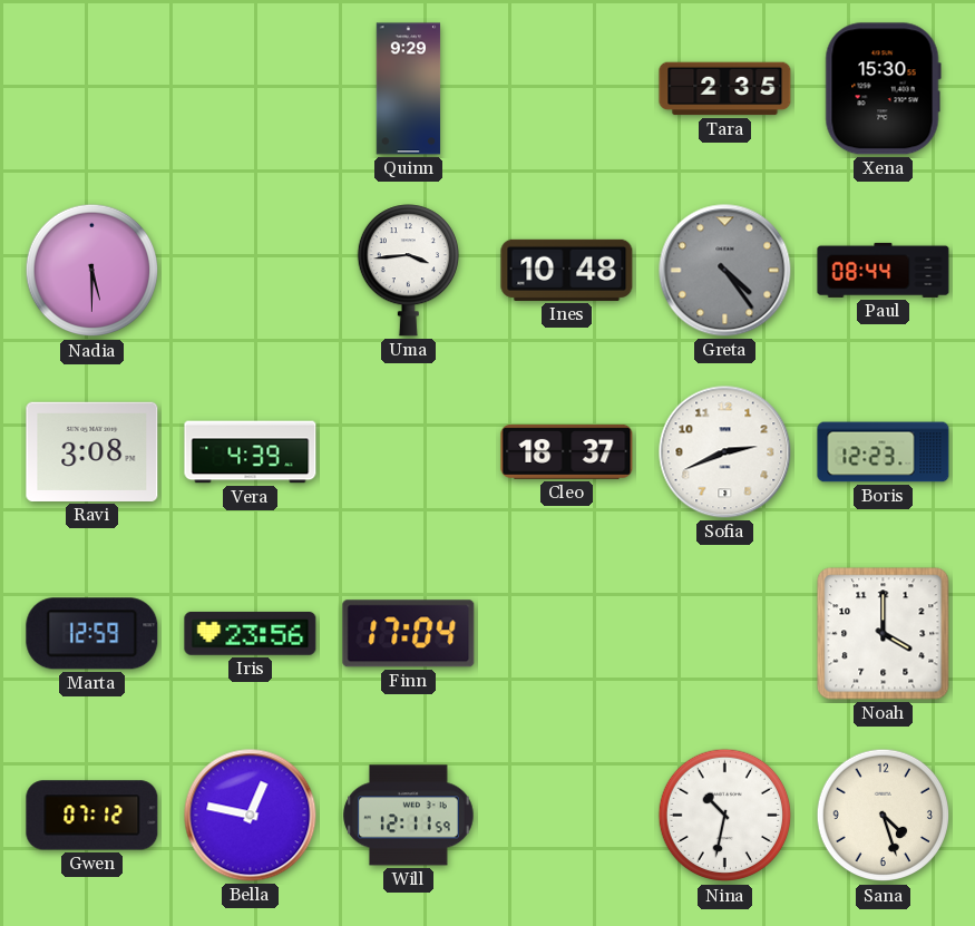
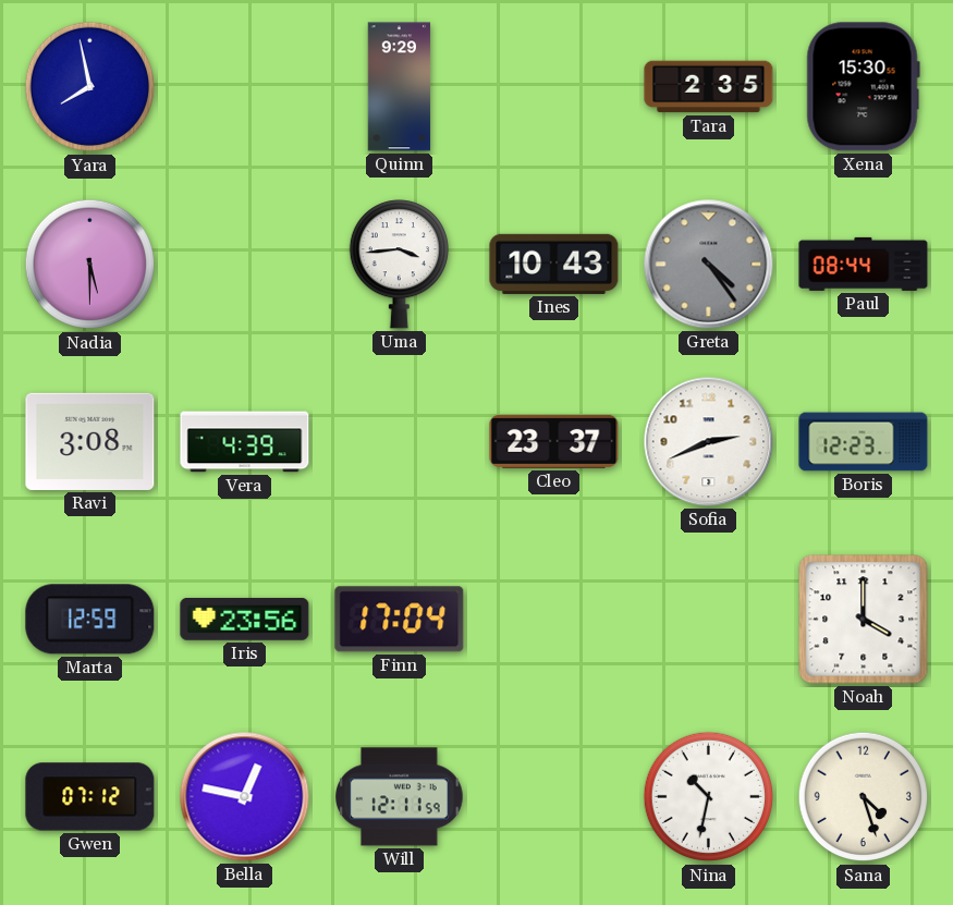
Yara: none -> 7:58 (90, 87)
Ines: 10:48 -> 10:43 (554, 264)
Cleo: 18:37 -> 23:37 (554, 441)
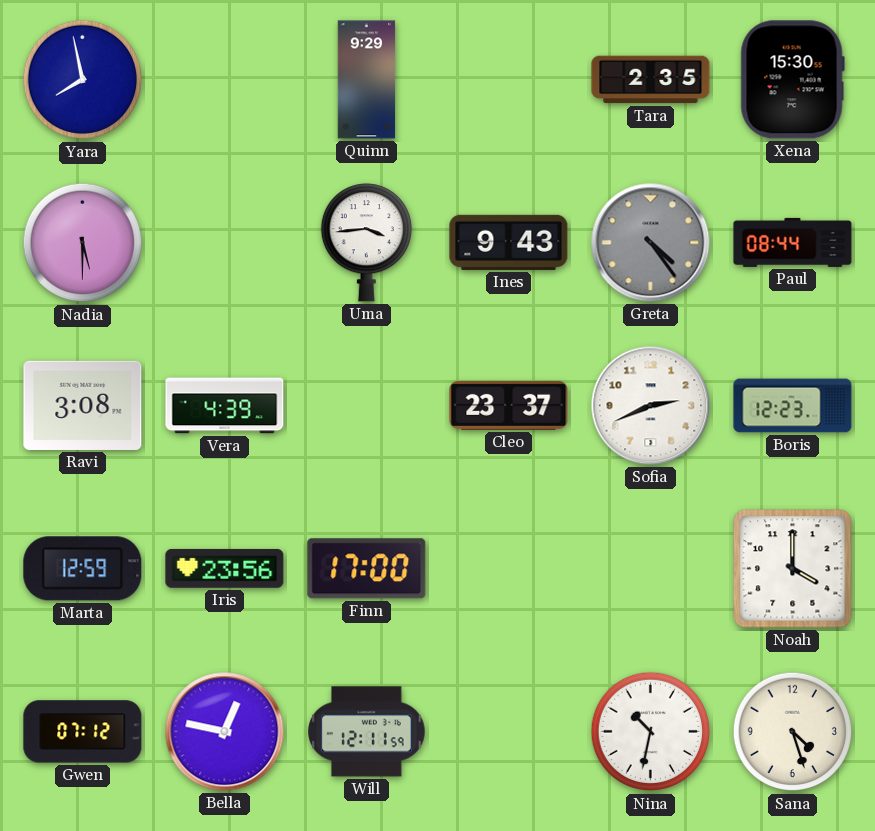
Ines: 10:43 -> 9:43 (509, 242)
Finn: 17:04 -> 17:00 (367, 569)
